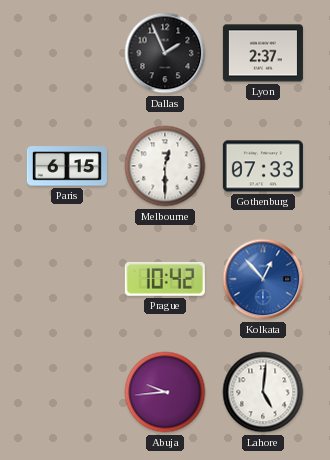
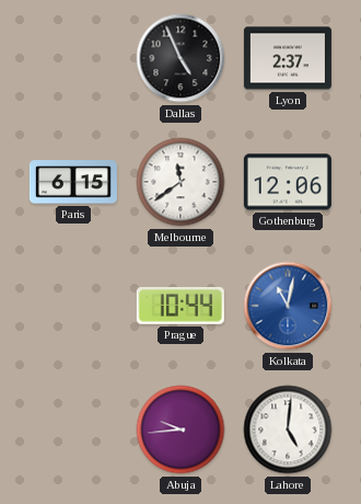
Dallas: 1:56 -> 4:56 (180, 58)
Melbourne: 12:30 -> 11:39 (180, 182)
Gothenburg: 07:33 -> 12:06 (288, 182)
Prague: 10:42 -> 10:44 (180, 307)
Kolkata: 12:53 -> 11:02 (288, 306)
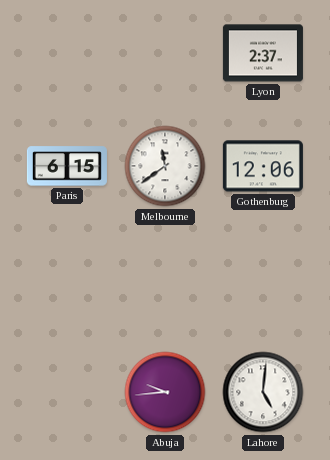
Dallas: 4:56 -> none (180, 58)
Prague: 10:44 -> none (180, 307)
Kolkata: 11:02 -> none (288, 306)
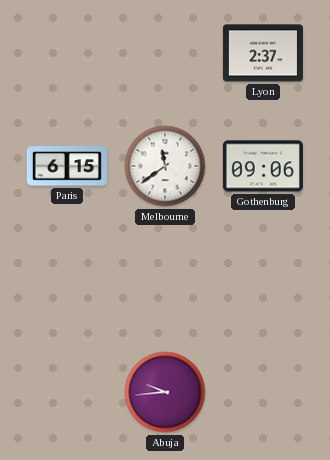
Gothenburg: 12:06 -> 09:06 (263, 166)
Lahore: 5:01 -> none (263, 392)
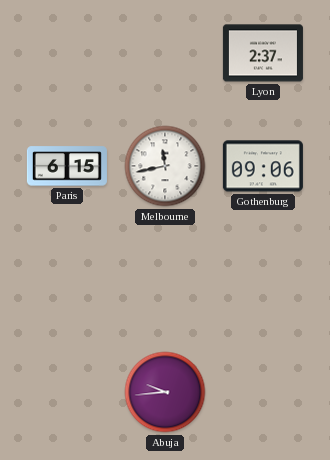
Melbourne: 11:39 -> 11:43 (165, 166)
